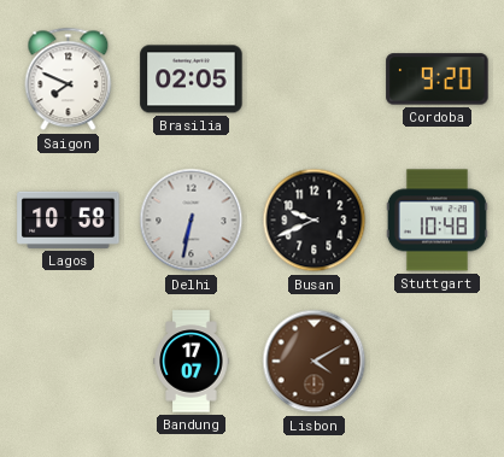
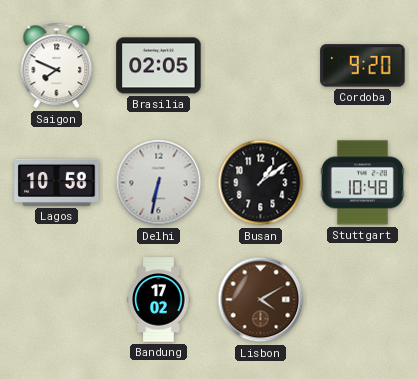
Busan: 9:41 -> 1:09 (261, 183)
Bandung: 17:07 -> 17:02 (159, 300)
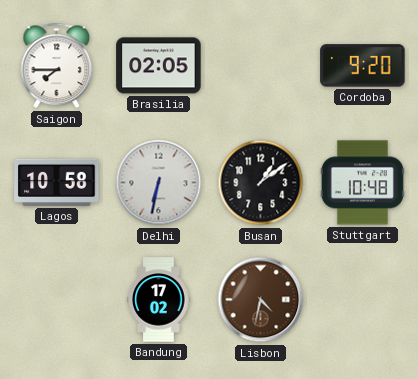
Saigon: 7:49 -> 7:45 (57, 66)
Lisbon: 4:10 -> 4:32 (261, 300)
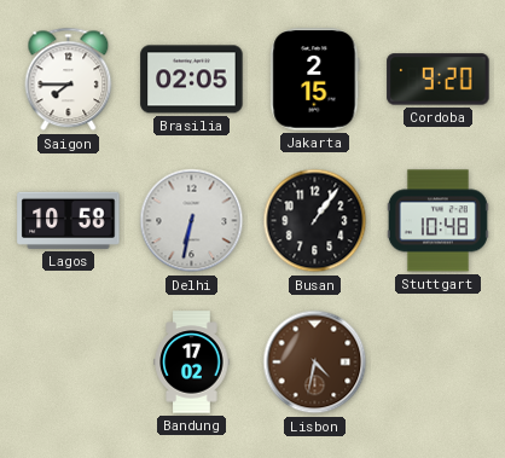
Jakarta: none -> 2:15 (315, 80)
Busan: 1:09 -> 1:06 (315, 221)
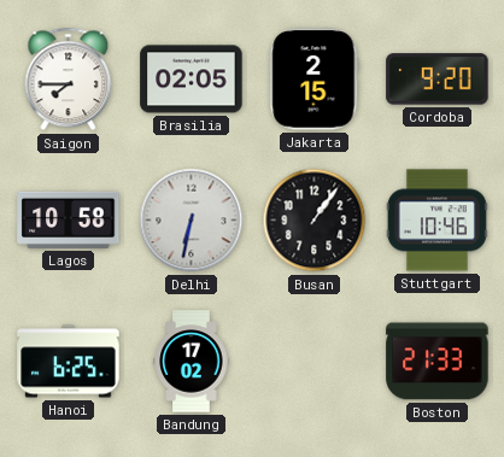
Stuttgart: 10:48 -> 10:46 (436, 221)
Hanoi: none -> 6:25 (69, 362)
Lisbon: 4:32 -> none (315, 363)
Boston: none -> 21:33 (438, 362)
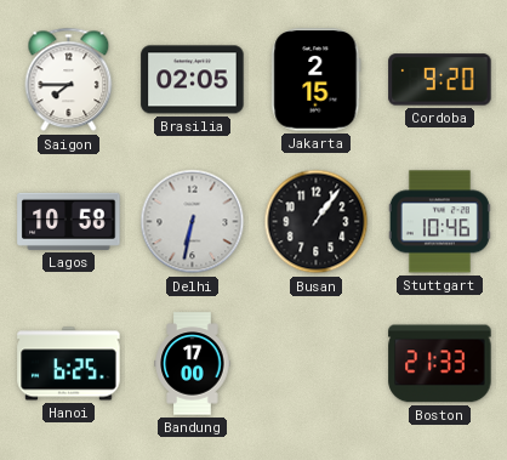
Bandung: 17:02 -> 17:00 (193, 364)
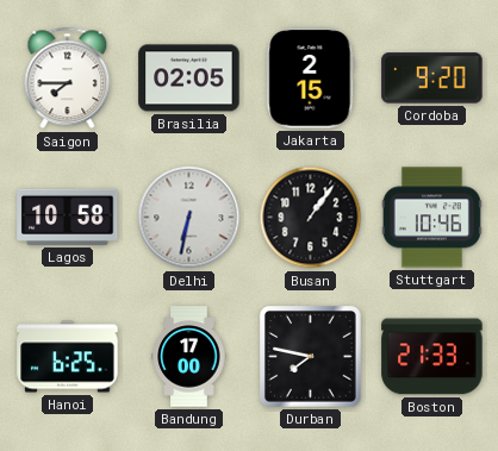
Durban: none -> 7:47 (311, 357)
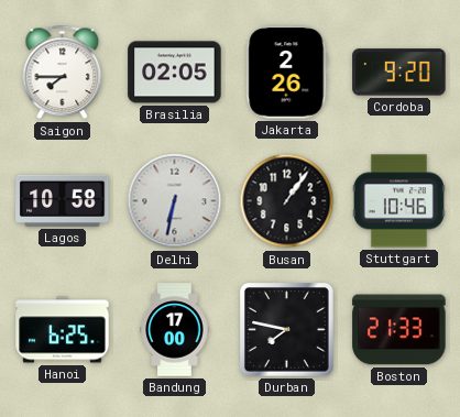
Jakarta: 2:15 -> 2:26 (287, 73)
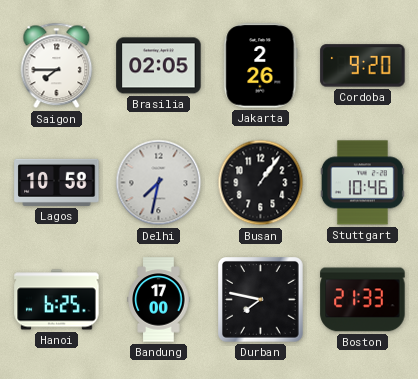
Delhi: 6:32 -> 7:32 (159, 183)
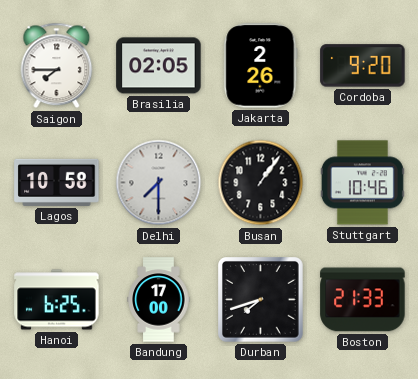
Delhi: 7:32 -> 7:30 (159, 183)
Durban: 7:47 -> 7:42 (261, 300)
